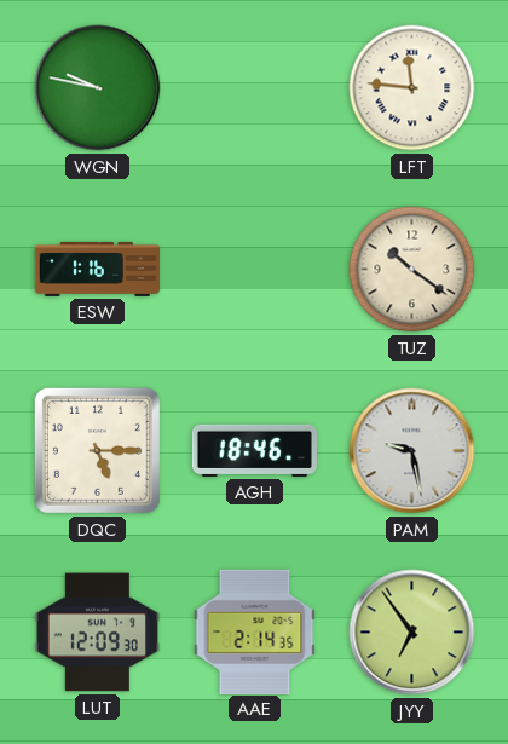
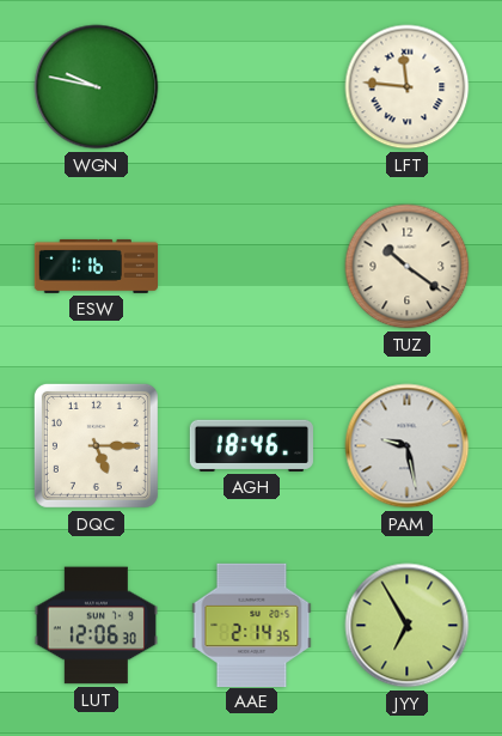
LUT: 12:09 -> 12:06 (96, 626)
JYY: 6:54 -> 6:55 (408, 626)
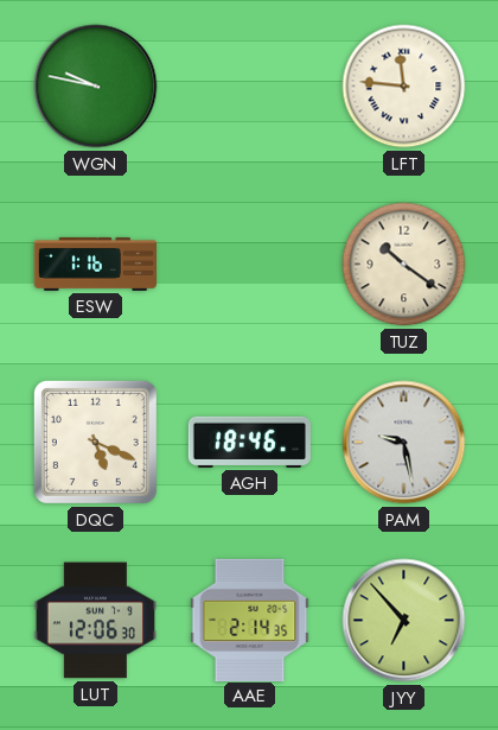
DQC: 5:15 -> 5:19 (95, 442)
JYY: 6:55 -> 6:53 (404, 621)
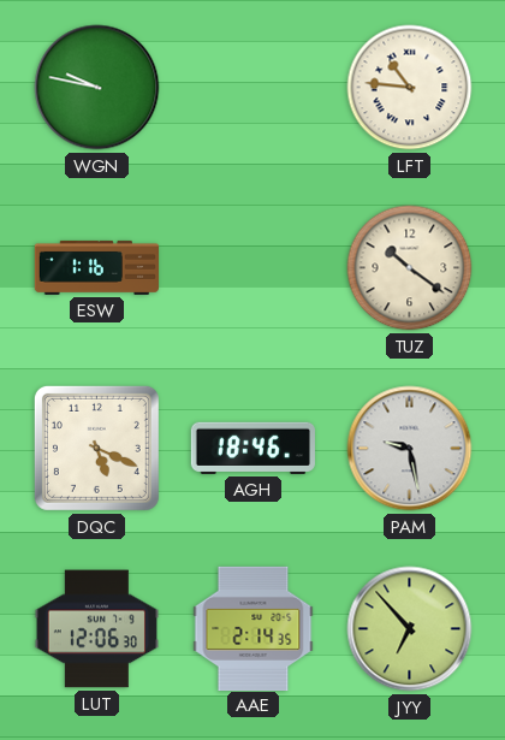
LFT: 11:46 -> 10:46 (410, 88)
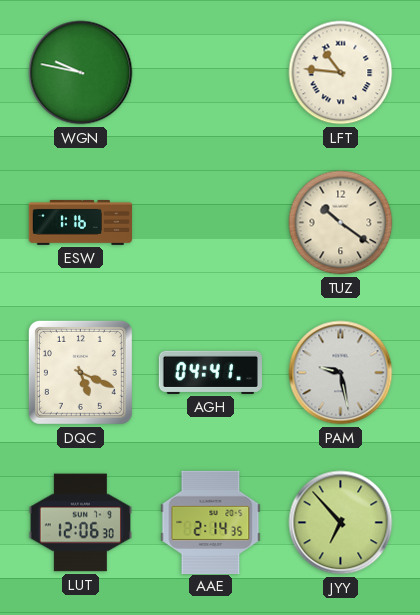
AGH: 18:46 -> 04:41 (210, 372)
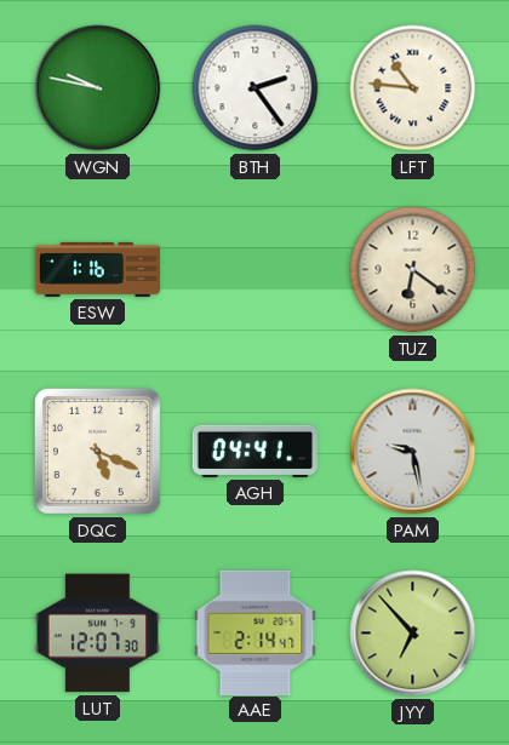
BTH: none -> 2:24 (256, 88)
TUZ: 10:21 -> 6:21 (413, 270)
LUT: 12:06 -> 12:07 (97, 634)
AAE: 2:14:35 -> 2:14:47 (256, 632)
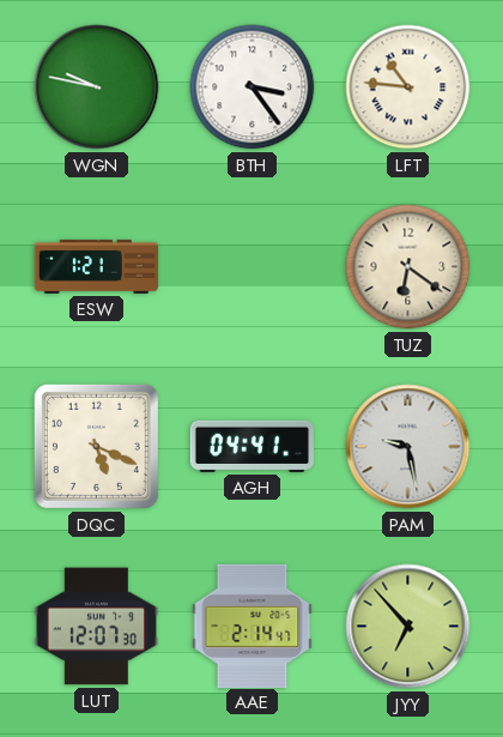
BTH: 2:24 -> 3:24 (253, 87)
ESW: 1:16 -> 1:21 (96, 266)
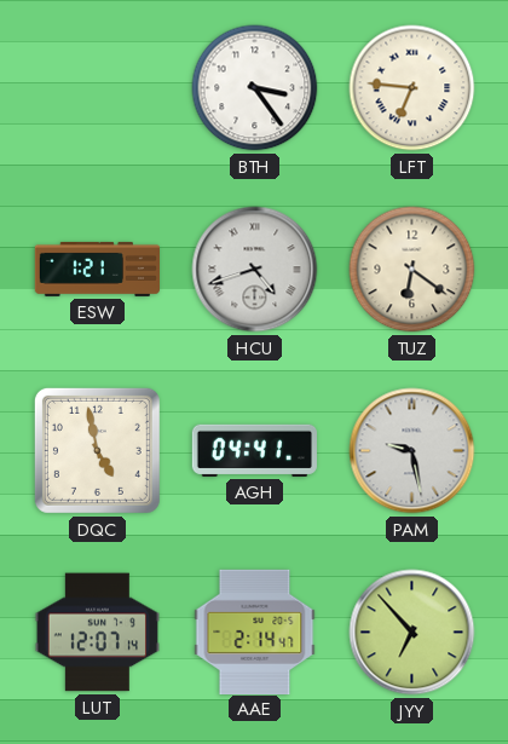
WGN: 9:47 -> none (97, 87)
LFT: 10:46 -> 6:46 (412, 88)
HCU: none -> 4:42 (255, 270)
DQC: 5:19 -> 4:58 (97, 450)
LUT: 12:07:30 -> 12:07:14 (97, 633)
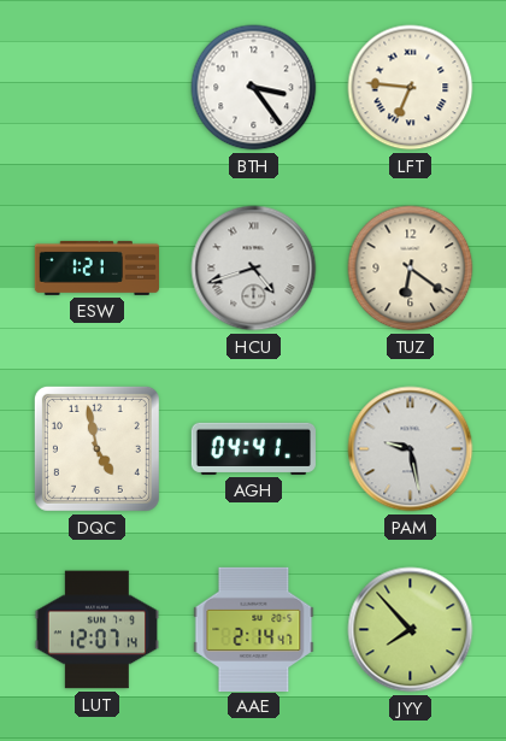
JYY: 6:53 -> 7:53 (411, 630)
